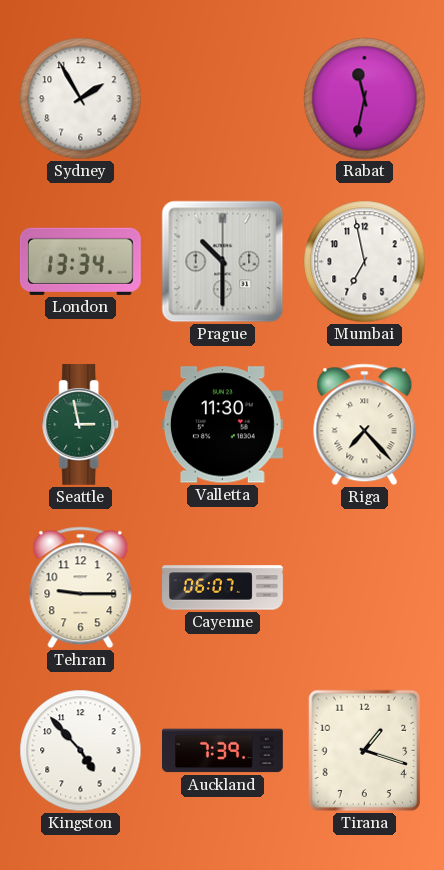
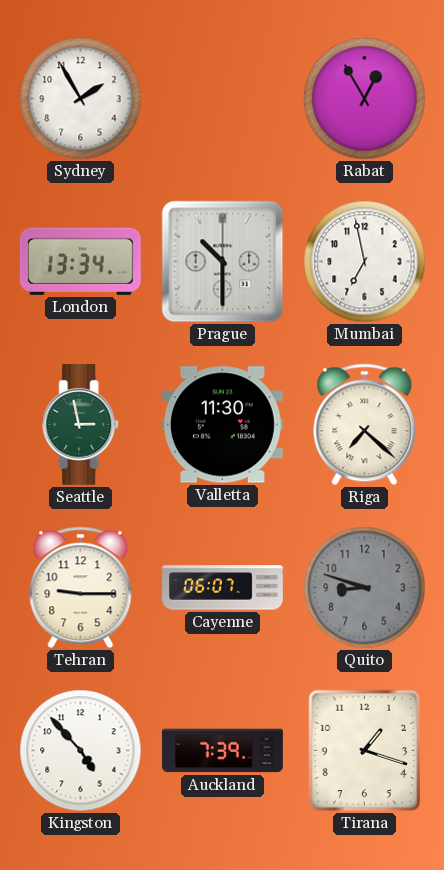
Rabat: 11:32 -> 12:55 (365, 99)
Riga: 7:23 -> 7:22 (365, 425)
Quito: none -> 8:48 (365, 588)
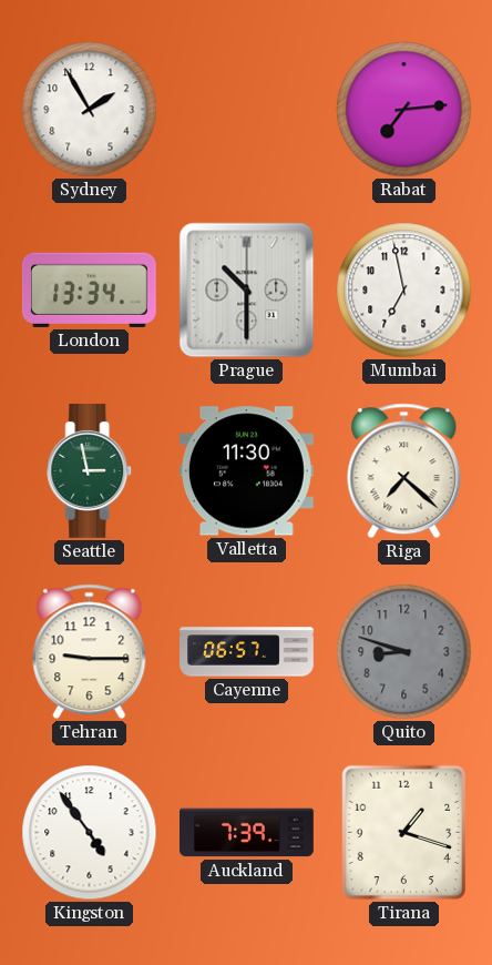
Rabat: 12:55 -> 7:14 (404, 110)
Cayenne: 06:07 -> 06:57 (247, 652)
Kingston: 4:53 -> 4:54 (90, 833)
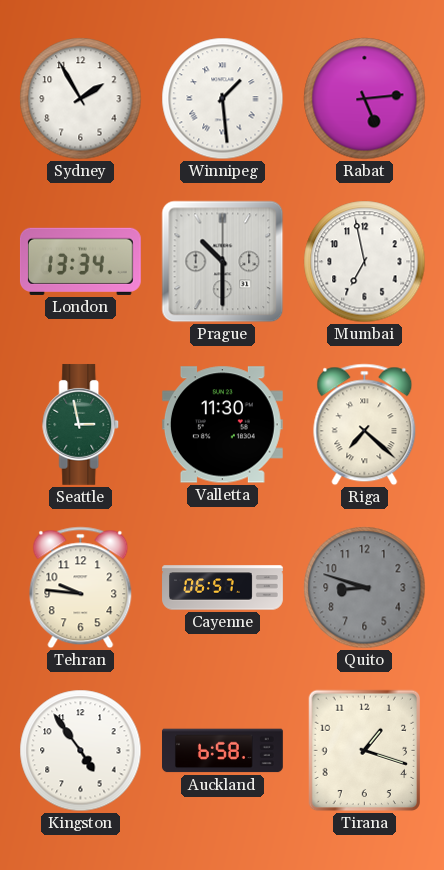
Winnipeg: none -> 1:29 (223, 99)
Rabat: 7:14 -> 5:14 (365, 99)
Tehran: 9:15 -> 9:46 (81, 588)
Auckland: 7:39 -> 6:58 (223, 751)
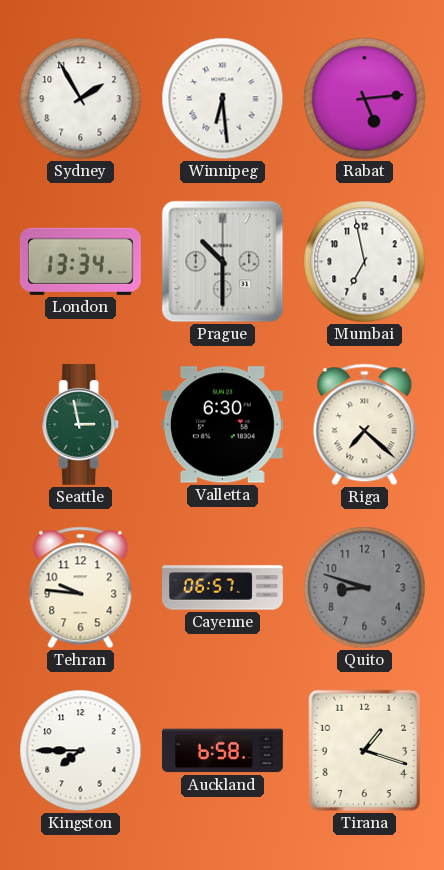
Winnipeg: 1:29 -> 6:29 (223, 99)
Valletta: 11:30 -> 6:30 (222, 425)
Kingston: 4:54 -> 7:45 (81, 751)
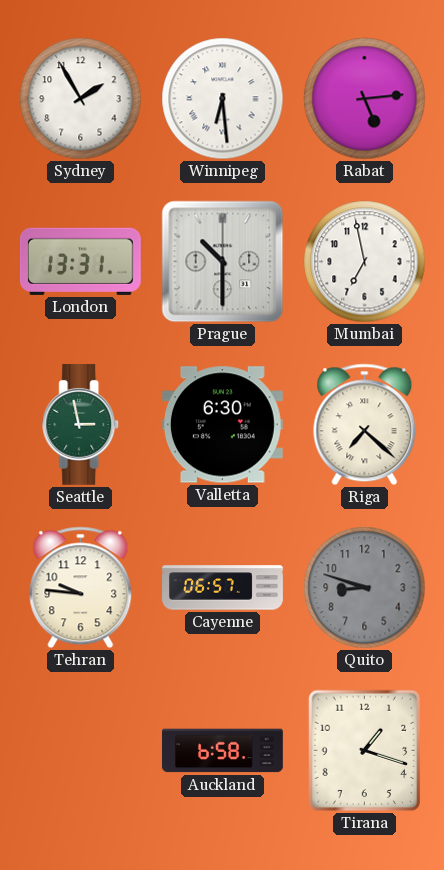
London: 13:34 -> 13:31 (80, 261)
Kingston: 7:45 -> none (81, 751)
